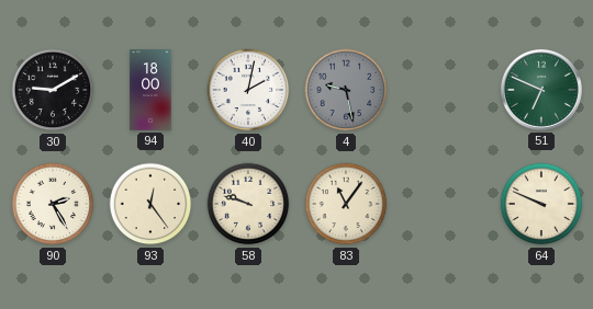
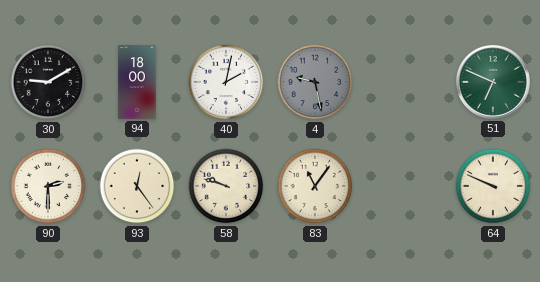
90: 2:25 -> 2:30 (48, 186)
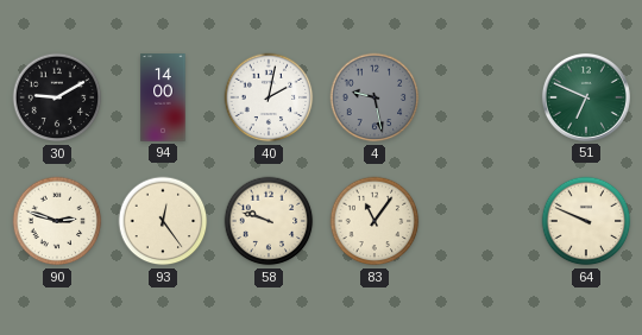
94: 18:00 -> 14:00 (163, 97)
90: 2:30 -> 2:48 (57, 221)
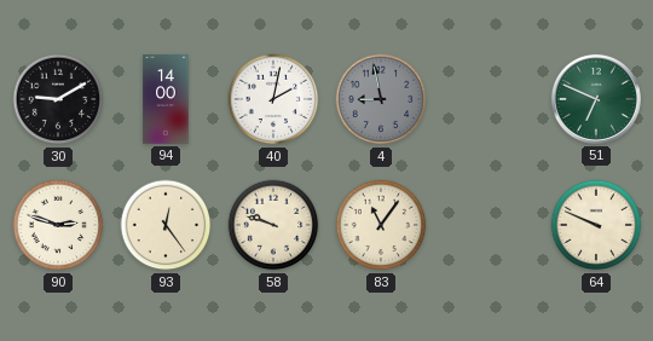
4: 9:28 -> 8:58 (381, 99)
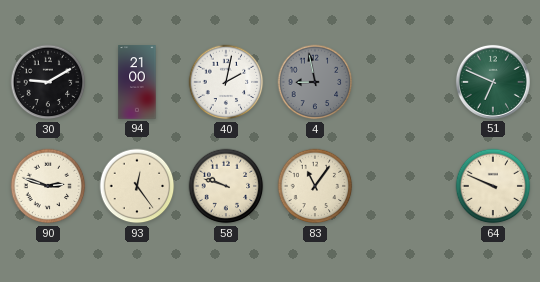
94: 14:00 -> 21:00 (137, 82)
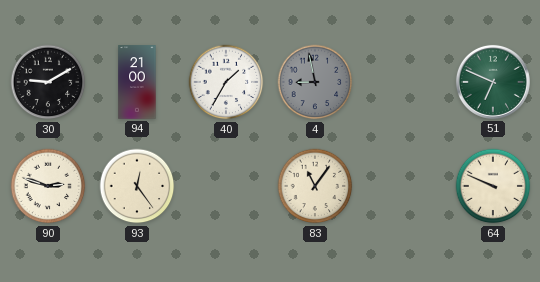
40: 2:02 -> 1:35 (226, 82)
58: 9:48 -> none (226, 186)
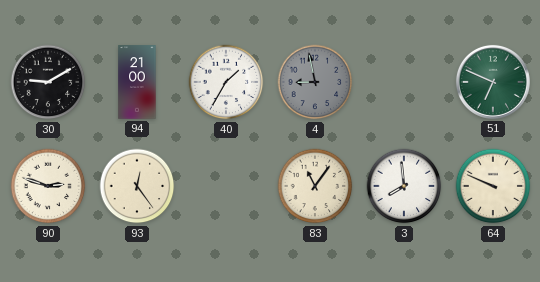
3: none -> 7:59 (404, 186)
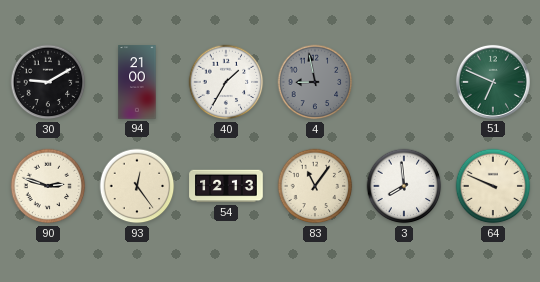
54: none -> 12:13 (226, 186)
